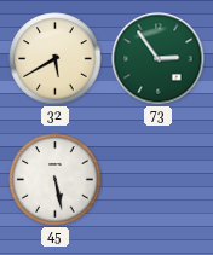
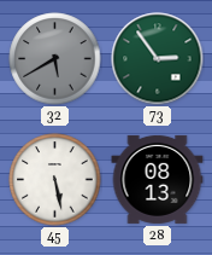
32 dial: cream -> grey (55, 59)
28: none -> 08:13 (158, 179)
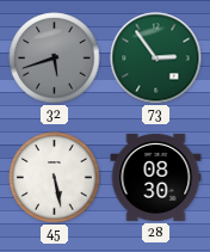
32: 5:40 -> 5:42 (55, 59)
28: 08:13 -> 08:30 (156, 177)
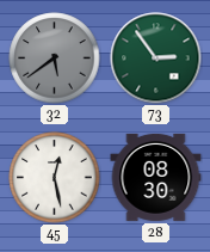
32: 5:42 -> 5:39 (55, 59)
45: 5:28 -> 12:28 (55, 178)
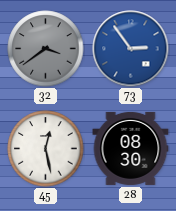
32: 5:39 -> 3:39 (46, 49)
73 dial: green -> blue (131, 49)
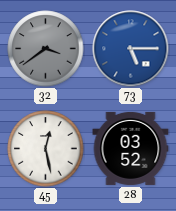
73: 2:54 -> 5:15 (131, 49)
28: 08:30 -> 03:52 (131, 148)
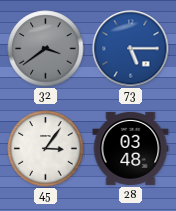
45: 12:28 -> 3:06 (46, 149)
28: 03:52 -> 03:48 (131, 148)
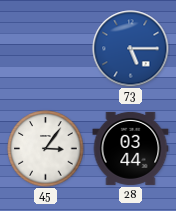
32: 3:39 -> none (46, 49)
28: 03:48 -> 03:44 (131, 148)
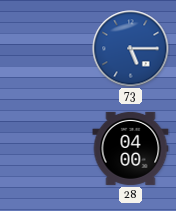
45: 3:06 -> none (46, 149)
28: 03:44 -> 04:00 (131, 148)
